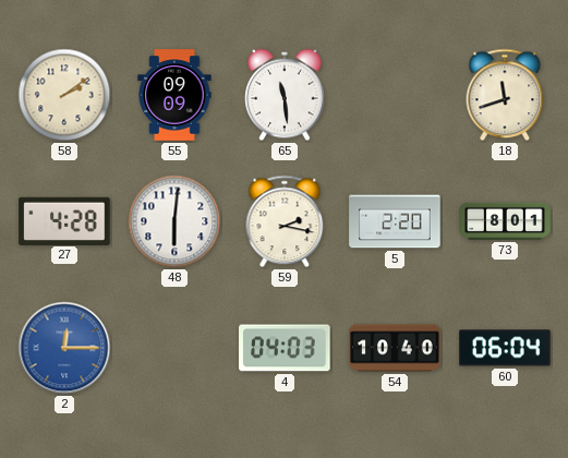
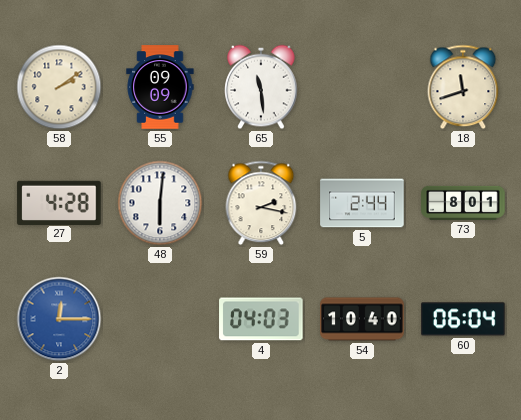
5: 2:20 -> 2:44 (362, 203)
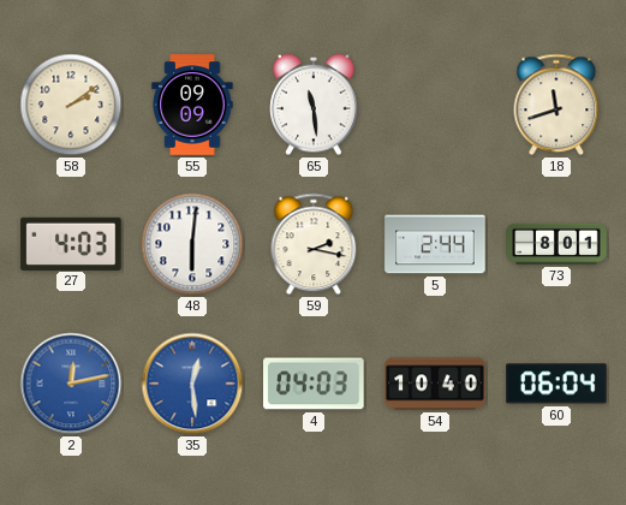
27: 4:28 -> 4:03 (71, 243)
2: 12:15 -> 12:13 (71, 384)
35: none -> 12:29 (192, 384)
